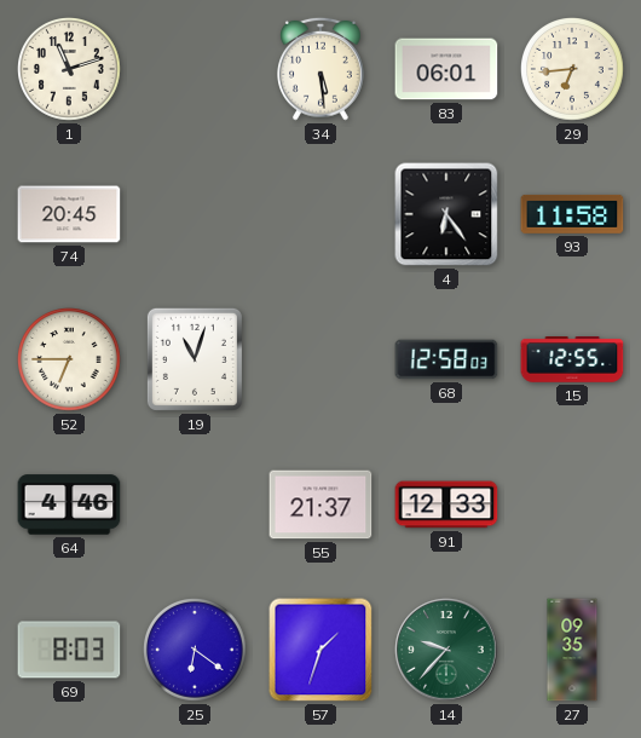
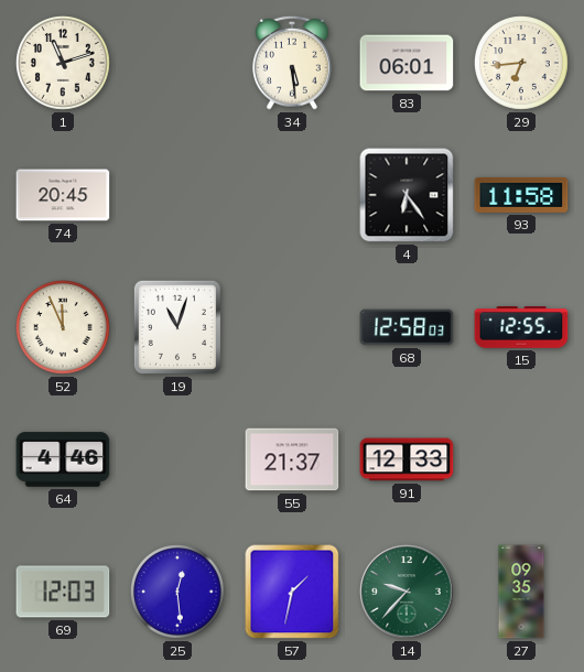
52: 6:45 -> 11:56 (64, 328)
69: 8:03 -> 12:03 (63, 592)
25: 6:21 -> 12:29 (179, 593)
57: 1:33 -> 1:32 (292, 592)
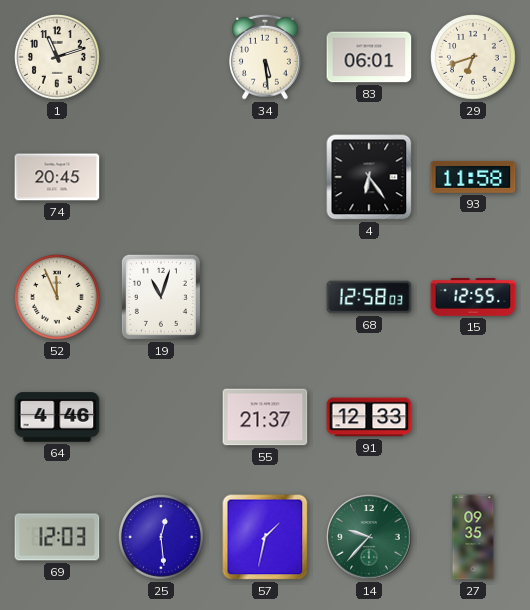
29: 6:44 -> 6:42 (474, 58)
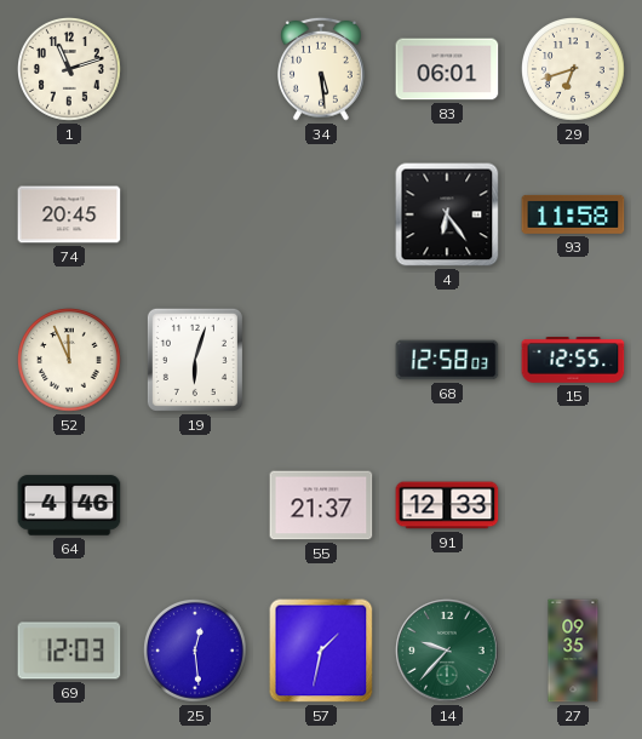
19: 11:03 -> 6:03 (195, 360)
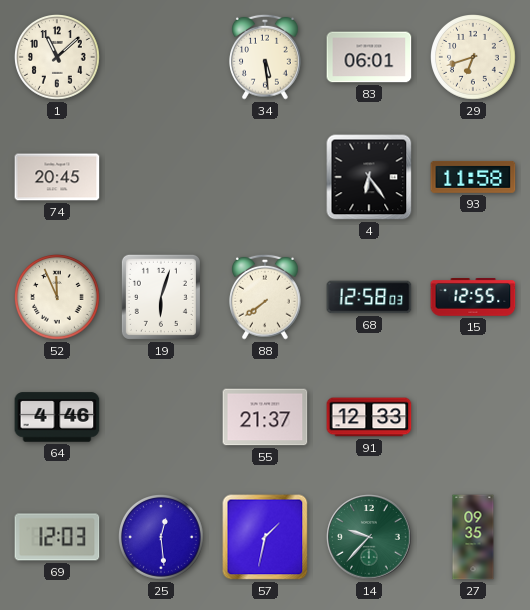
1: 11:12 -> 11:08 (58, 58)
88: none -> 7:39 (266, 297)
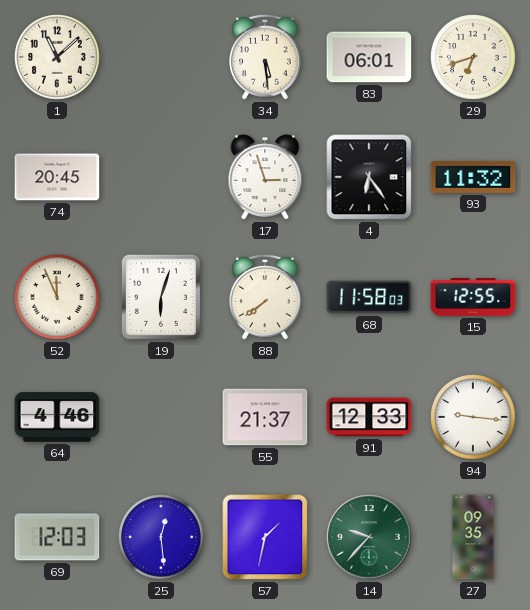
17: none -> 2:57 (265, 177)
93: 11:58 -> 11:32 (473, 177)
68: 12:58 -> 11:58 (369, 297)
94: none -> 9:16 (474, 418)
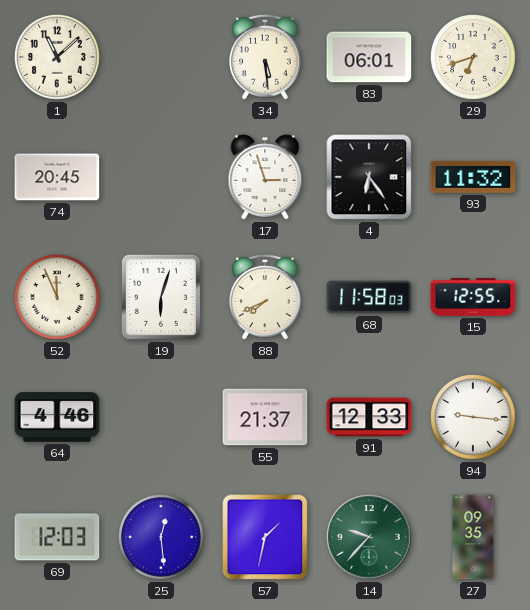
88: 7:39 -> 7:41 (266, 297)
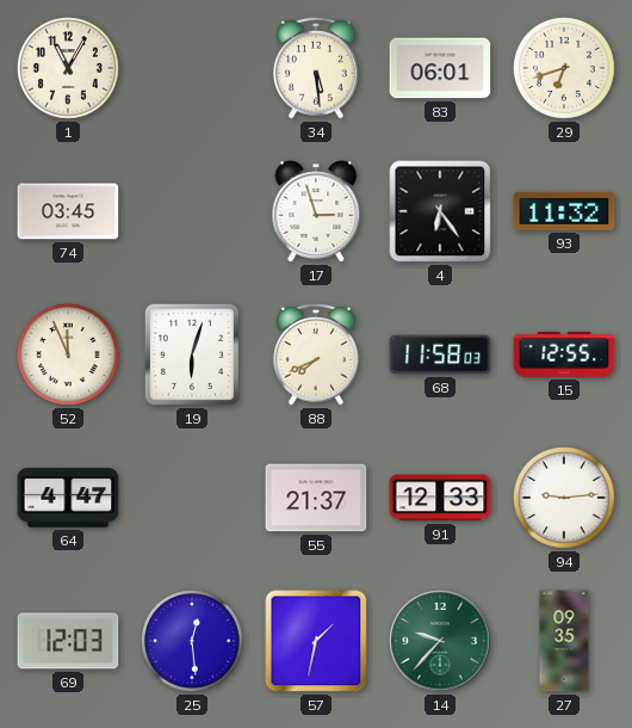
1: 11:08 -> 11:05 (69, 69)
74: 20:45 -> 03:45 (68, 211)
64: 4:46 -> 4:47 (68, 498)
94: 9:16 -> 9:14 (565, 499)
